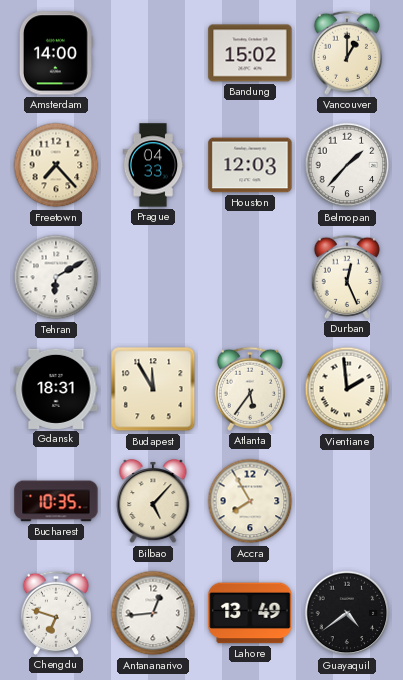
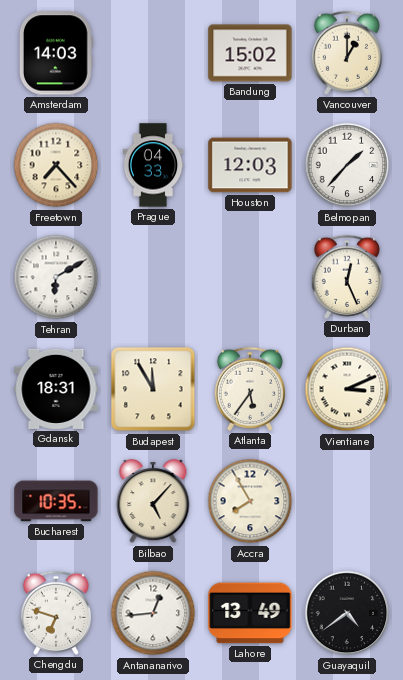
Amsterdam: 14:00 -> 14:03 (56, 53)
Vientiane: 1:59 -> 3:11 (347, 389)
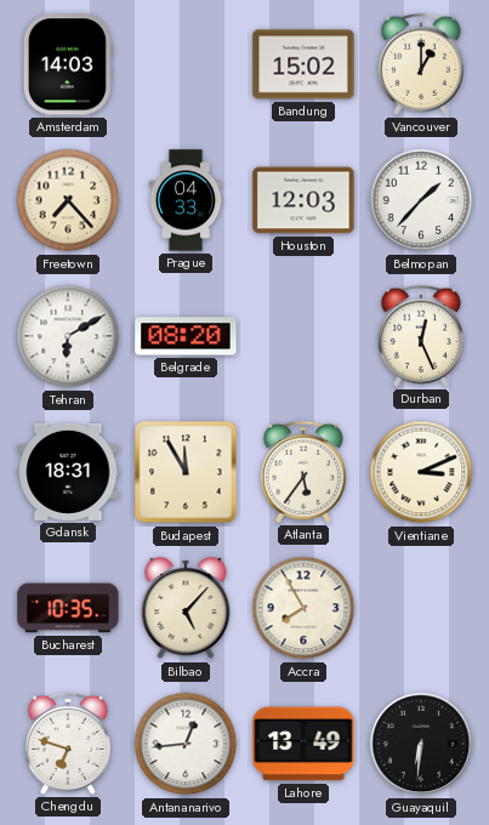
Belgrade: none -> 08:20 (186, 336)
Guayaquil: 4:39 -> 6:31 (421, 744)
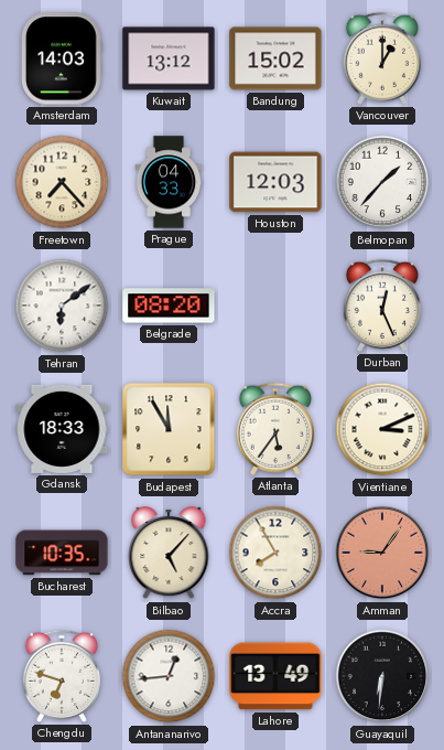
Kuwait: none -> 13:12 (169, 58)
Tehran: 6:10 -> 6:09 (62, 306)
Gdansk: 18:31 -> 18:33 (62, 429)
Amman: none -> 9:06 (382, 553)
